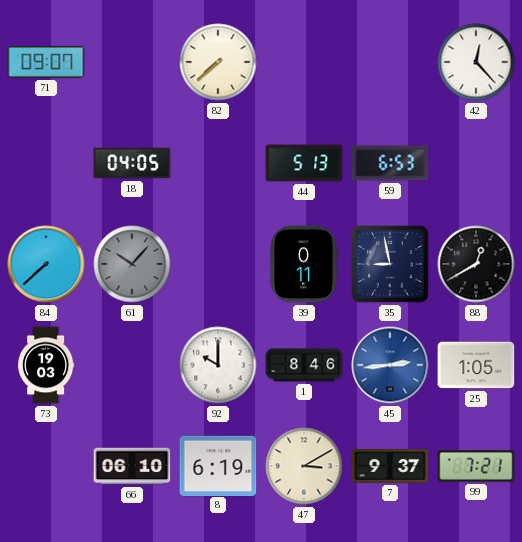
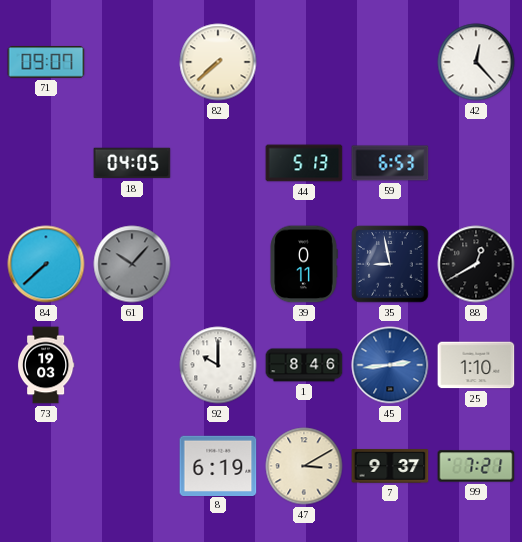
25: 1:05 -> 1:10 (476, 365)
66: 06:10 -> none (132, 466)
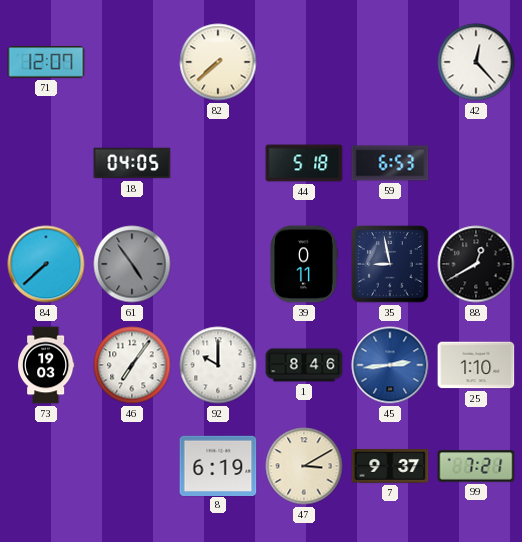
71: 09:07 -> 12:07 (46, 62)
44: 5:13 -> 5:18 (304, 163)
61: 10:07 -> 4:54 (132, 264)
46: none -> 7:06 (132, 365)
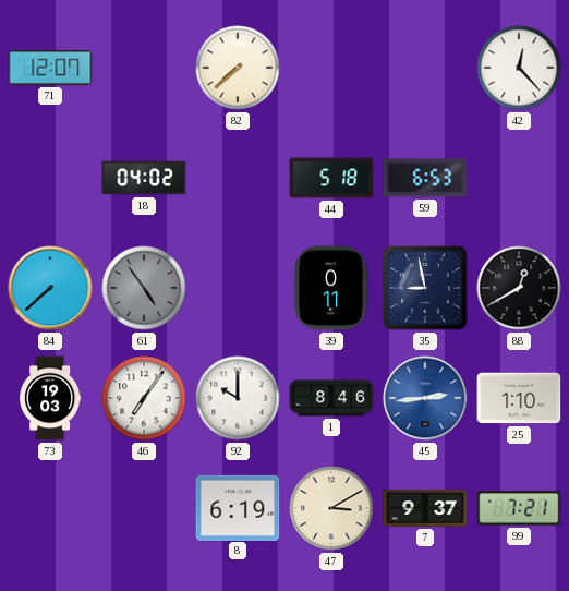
18: 04:05 -> 04:02 (144, 178)
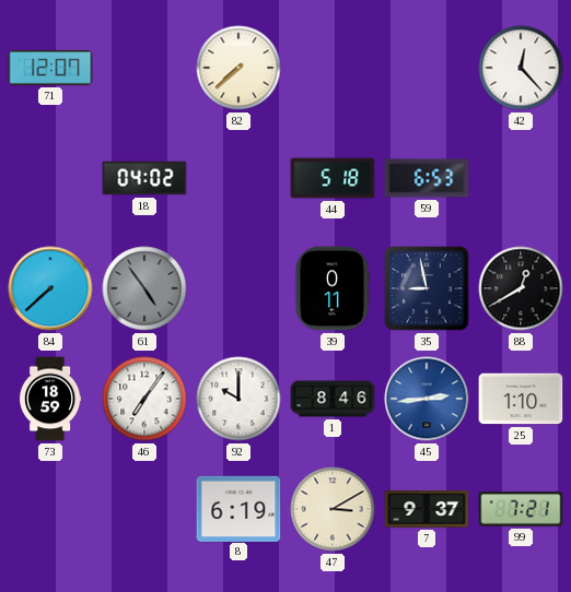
73: 19:03 -> 18:59 (50, 399)
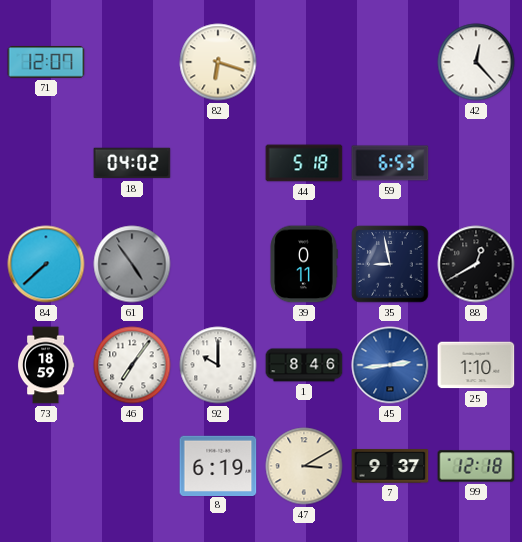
82: 7:38 -> 6:18 (218, 62)
99: 7:21 -> 12:18 (476, 466)
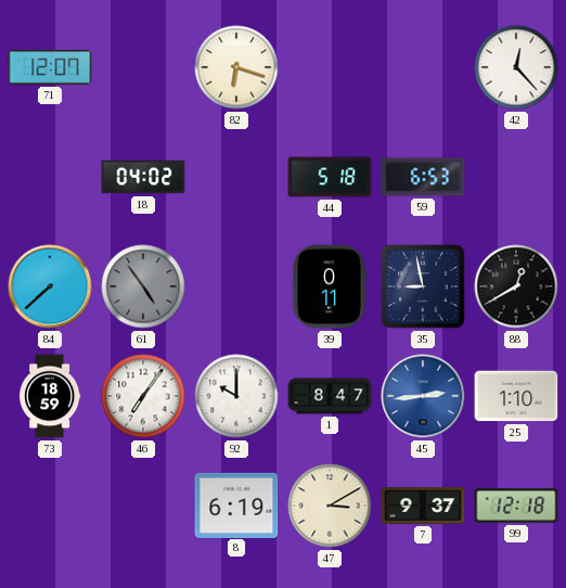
1: 8:46 -> 8:47 (330, 396)
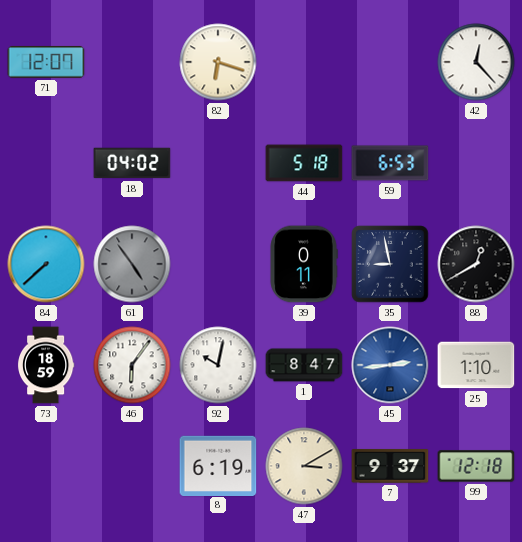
46: 7:06 -> 6:06 (132, 365)
92: 10:00 -> 10:02 (218, 365)
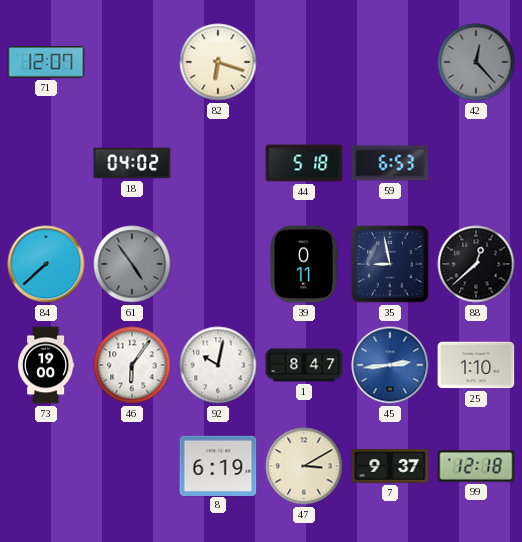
42 dial: white -> grey (476, 62)
88: 12:40 -> 12:38 (476, 264)
73: 18:59 -> 19:00 (46, 365)
